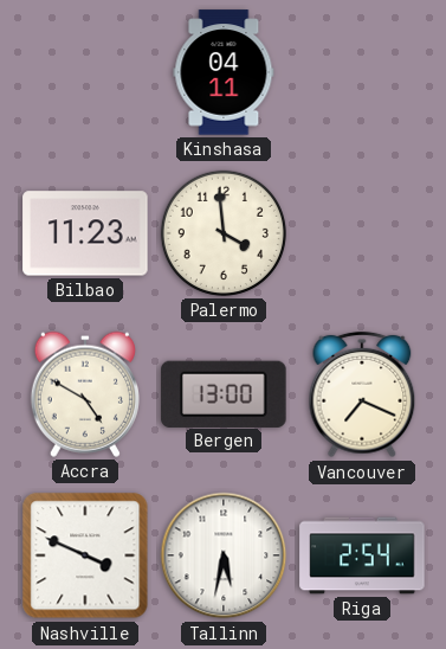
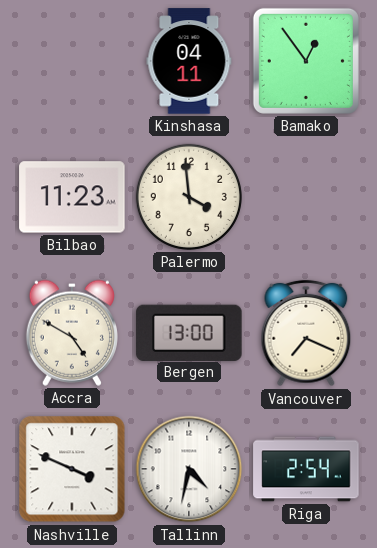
Bamako: none -> 12:54 (306, 61)
Tallinn: 5:32 -> 4:32 (189, 469)
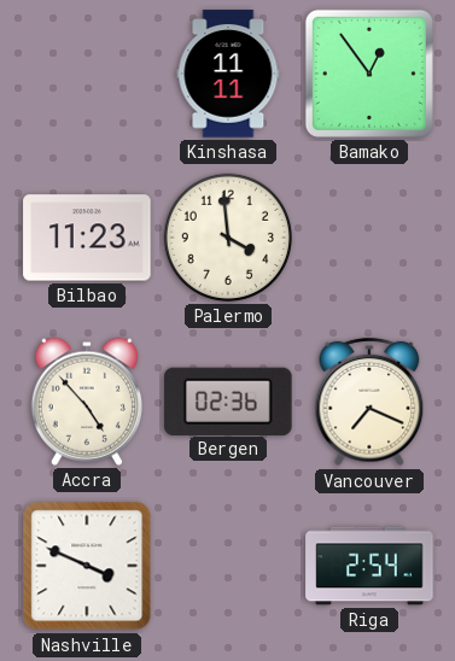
Kinshasa: 04:11 -> 11:11 (228, 74)
Accra: 4:50 -> 4:53 (87, 402)
Bergen: 13:00 -> 02:36 (228, 400)
Tallinn: 4:32 -> none (189, 469)
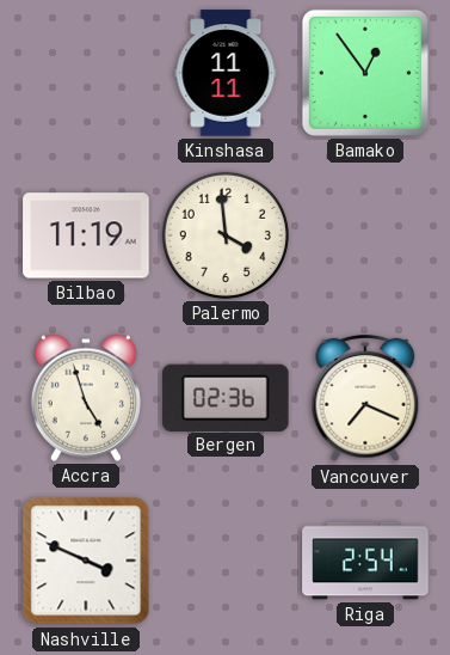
Bilbao: 11:23 -> 11:19 (86, 235)
Accra: 4:53 -> 4:57 (86, 398)
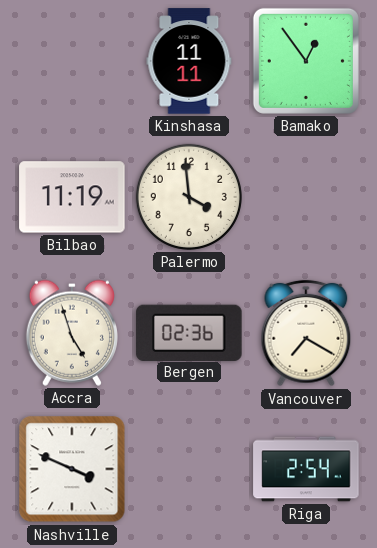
Vancouver: 7:19 -> 7:20 (306, 333)
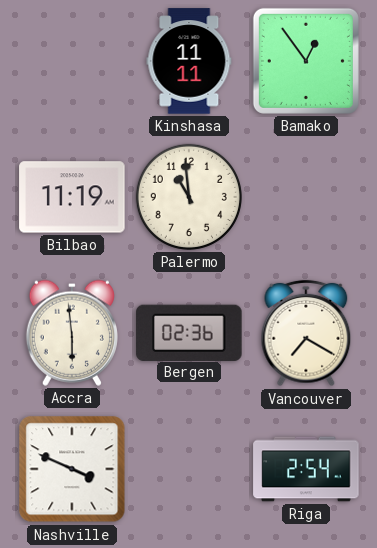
Palermo: 3:59 -> 10:59 (189, 197)
Accra: 4:57 -> 5:59 (72, 333)
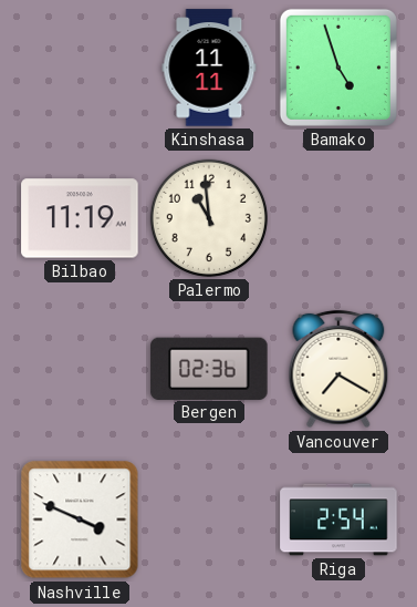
Bamako: 12:54 -> 4:57 (338, 68)
Accra: 5:59 -> none (72, 333)
